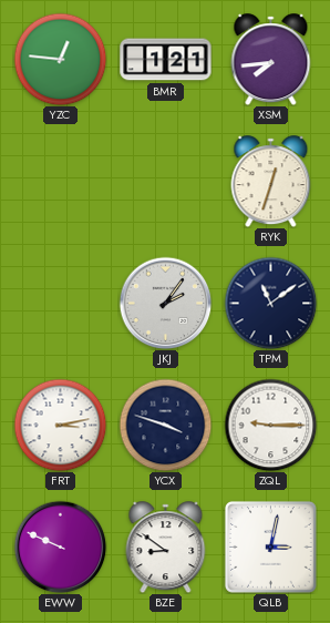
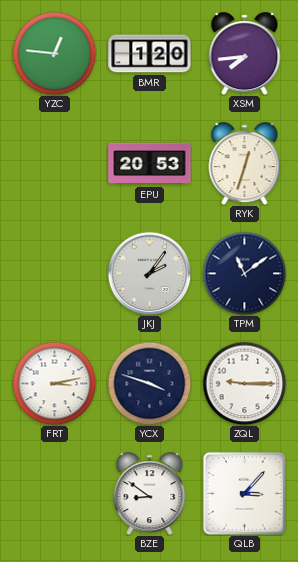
BMR: 1:21 -> 1:20 (150, 54)
EPU: none -> 20:53 (150, 164)
EWW: 9:49 -> none (60, 547)
QLB: 3:02 -> 3:07 (244, 493)
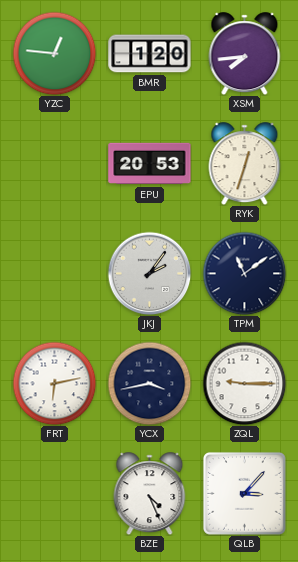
FRT: 3:13 -> 6:13 (54, 383)
YCX: 3:48 -> 3:43 (149, 383)
BZE: 8:51 -> 4:26 (150, 494)
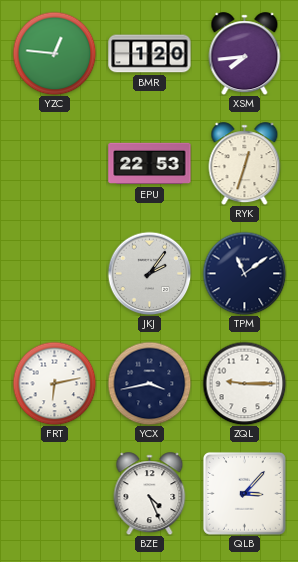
EPU: 20:53 -> 22:53 (150, 164)
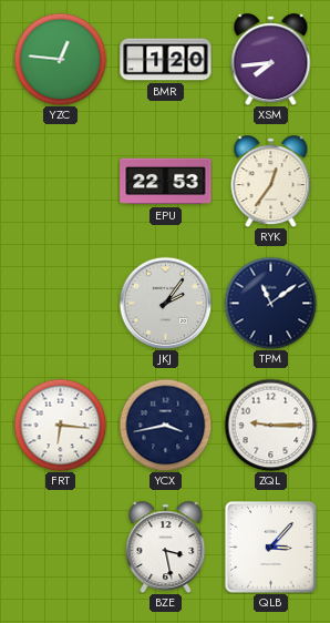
RYK: 12:33 -> 12:36 (271, 182)
FRT: 6:13 -> 6:16 (60, 425)
BZE: 4:26 -> 3:28 (166, 548)
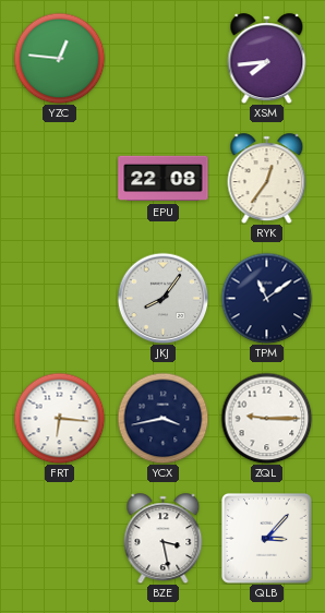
BMR: 1:20 -> none (166, 60)
EPU: 22:53 -> 22:08 (164, 179)
JKJ: 2:06 -> 8:06 (162, 298)
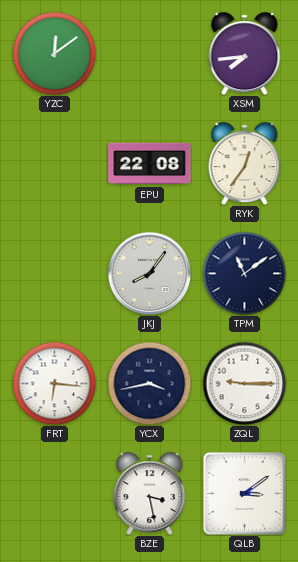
YZC: 12:46 -> 12:09 (54, 53)
QLB: 3:07 -> 3:09 (244, 493)
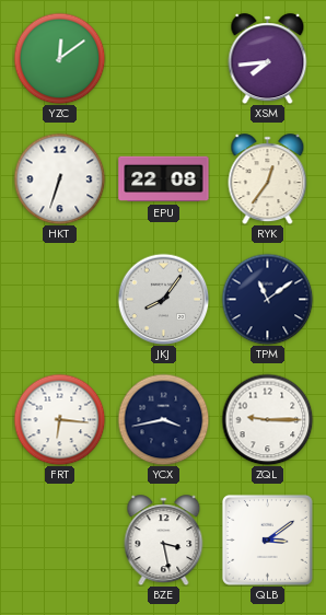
HKT: none -> 6:33 (59, 178)
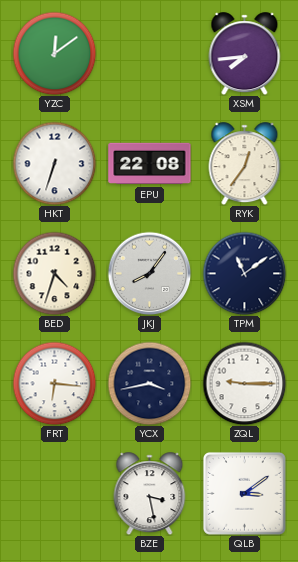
BED: none -> 4:33 (54, 273)
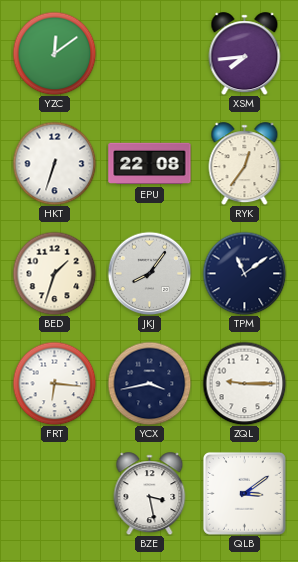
BED: 4:33 -> 1:33 (54, 273)
